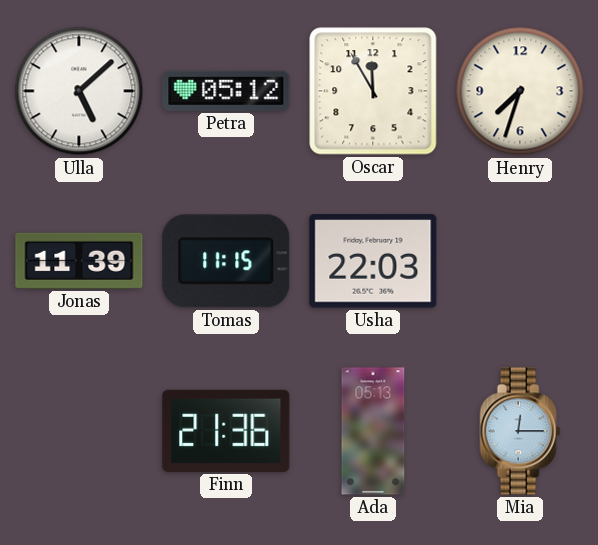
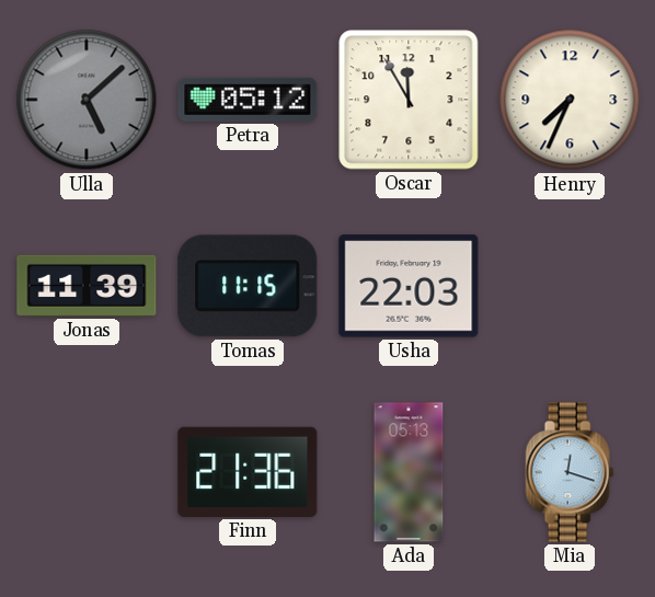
Ulla dial: white -> grey (87, 100)
Henry: 7:33 -> 7:34 (570, 100)
Mia: 12:15 -> 12:18 (570, 472)
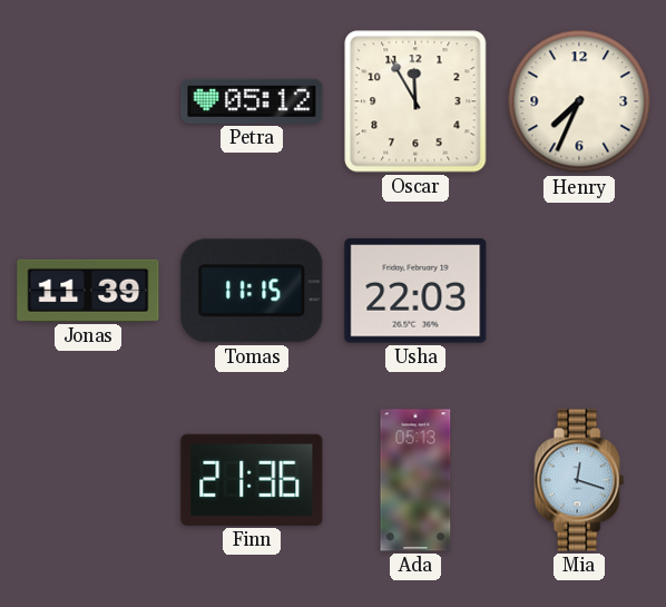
Ulla: 5:08 -> none (87, 100)
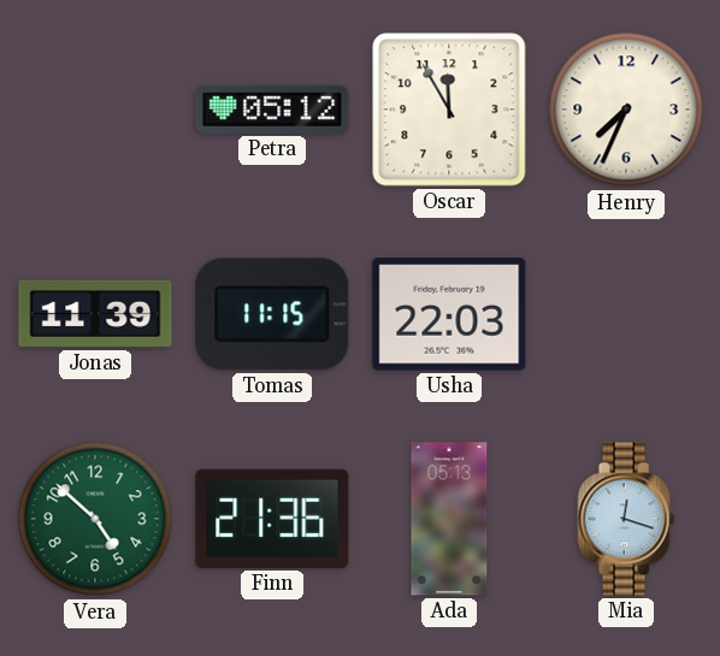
Vera: none -> 4:52 (95, 519)
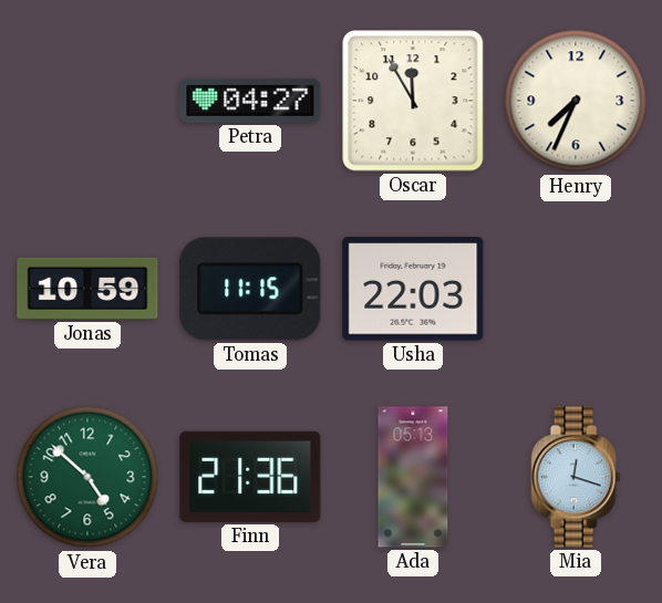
Petra: 05:12 -> 04:27 (250, 101)
Jonas: 11:39 -> 10:59 (87, 289)
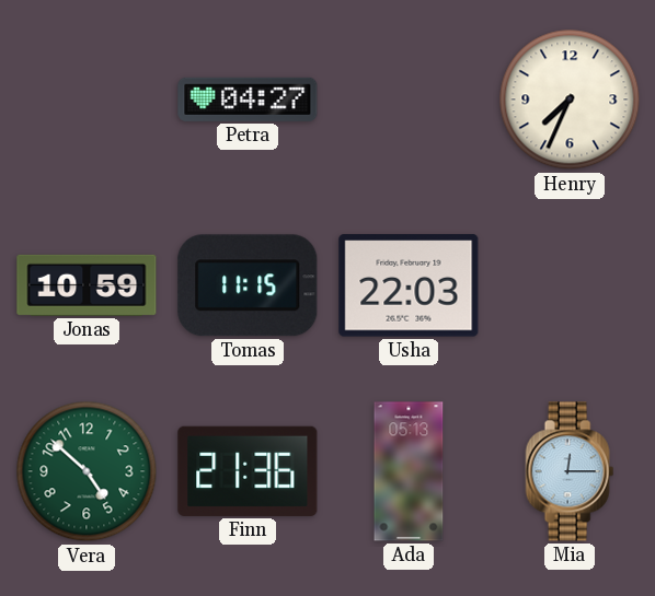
Oscar: 11:55 -> none (413, 101)
Mia: 12:18 -> 12:15 (570, 471)
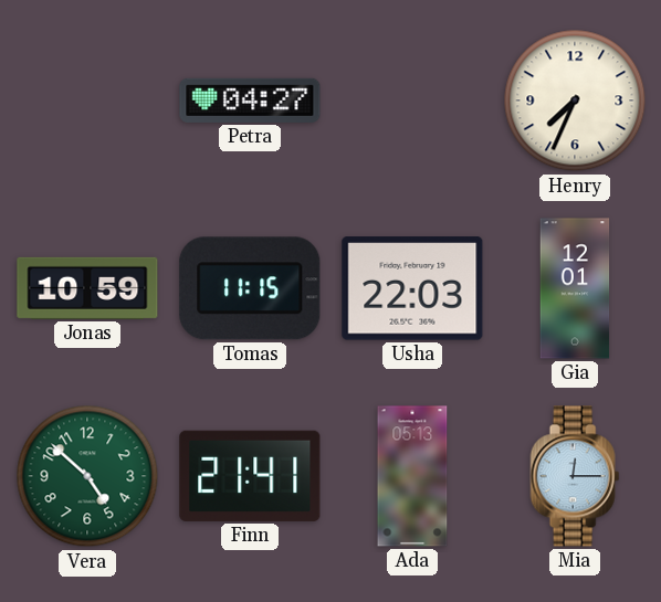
Gia: none -> 12:01 (575, 288)
Finn: 21:36 -> 21:41 (250, 476)
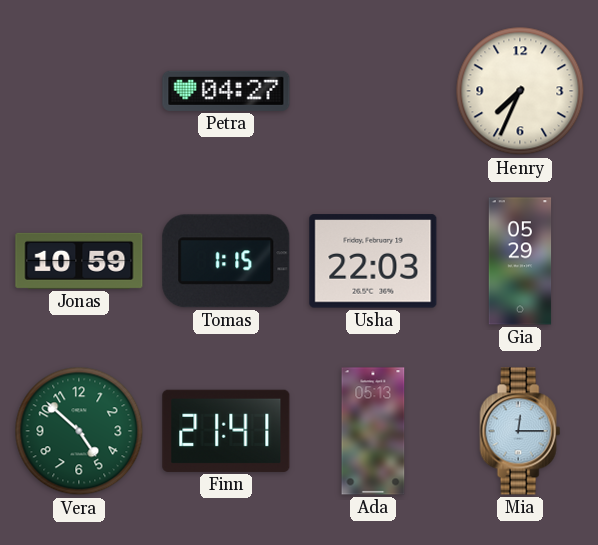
Tomas: 11:15 -> 1:15 (226, 261)
Gia: 12:01 -> 05:29 (520, 261)
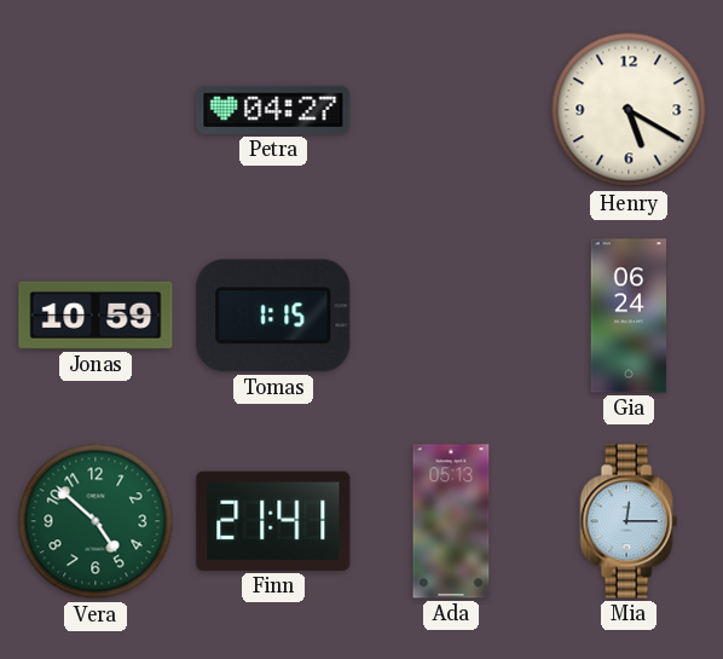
Henry: 7:34 -> 5:20 (629, 110)
Usha: 22:03 -> none (373, 261)
Gia: 05:29 -> 06:24 (629, 316)
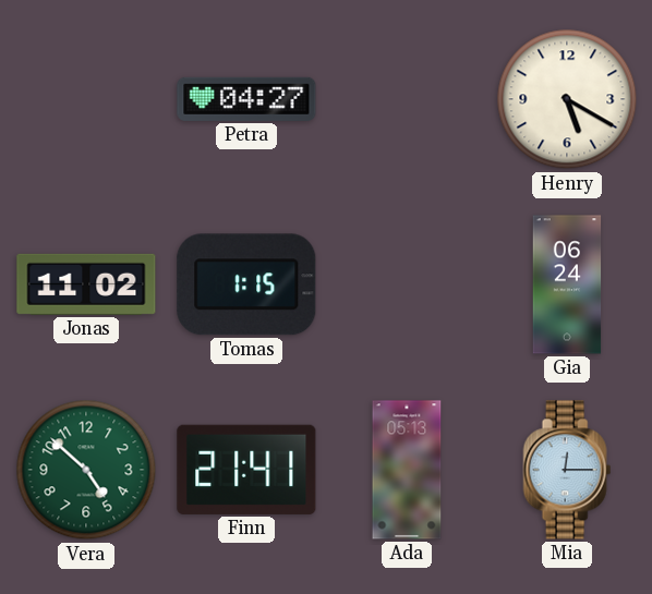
Jonas: 10:59 -> 11:02 (86, 284)
